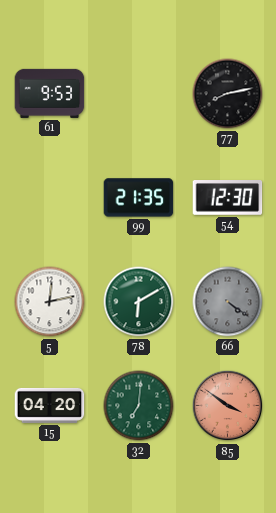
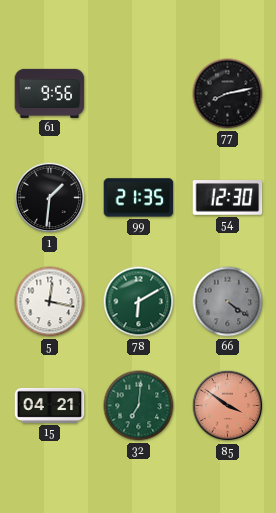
61: 9:53 -> 9:56 (50, 93)
1: none -> 1:31 (50, 198)
5: 12:13 -> 12:17 (50, 302)
15: 04:20 -> 04:21 (50, 405)
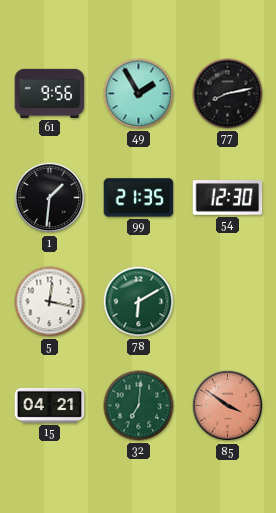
49: none -> 1:55 (139, 94)
66: 4:21 -> none (228, 302)
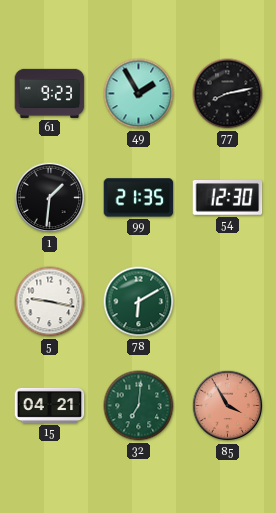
61: 9:56 -> 9:23 (50, 93)
5: 12:17 -> 9:17 (50, 302)
85: 3:51 -> 3:55 (228, 406)
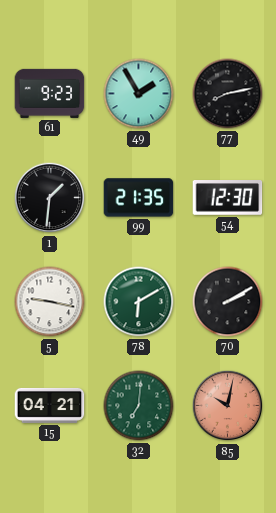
70: none -> 2:10 (228, 302)
85: 3:55 -> 10:02 (228, 406)
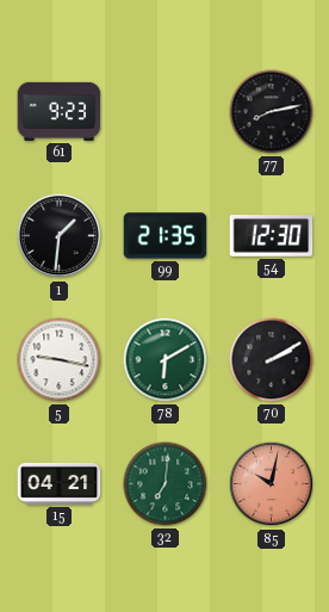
49: 1:55 -> none (139, 94)
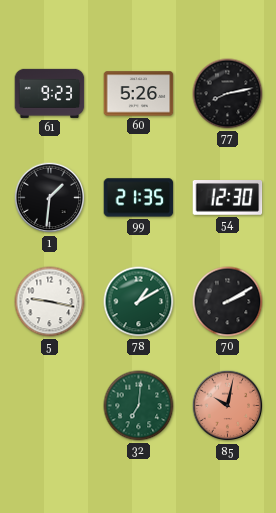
60: none -> 5:26 (139, 94)
78: 6:10 -> 1:10 (139, 302)
15: 04:21 -> none (60, 483)
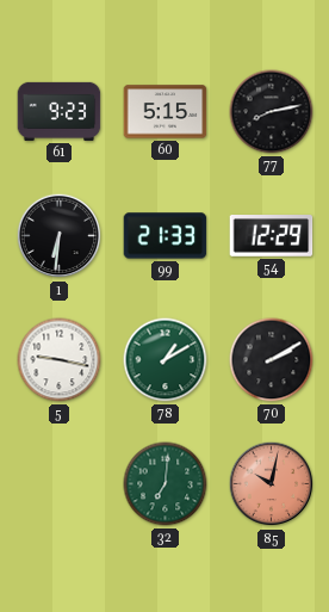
60: 5:26 -> 5:15 (166, 112)
1: 1:31 -> 6:31 (60, 236)
99: 21:35 -> 21:33 (166, 236)
54: 12:30 -> 12:29 (272, 236)
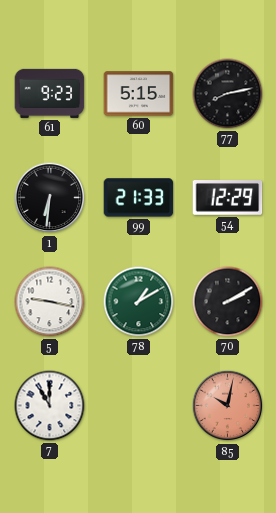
7: none -> 11:00 (50, 406)
32: 7:01 -> none (166, 484)
